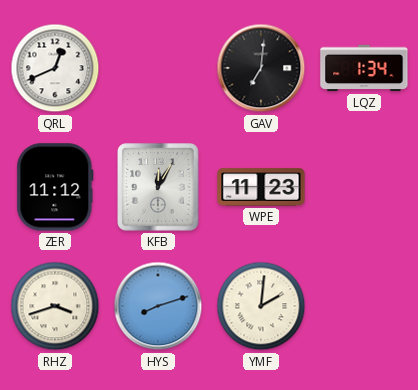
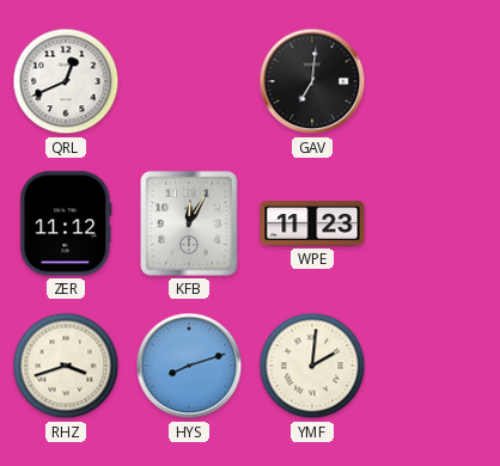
LQZ: 1:34 -> none (364, 68)
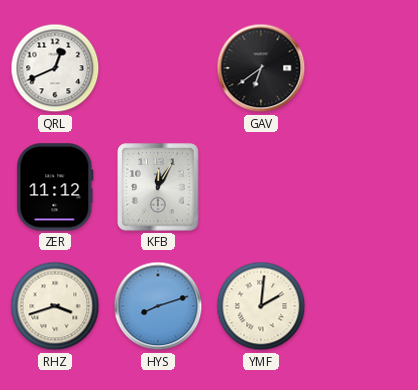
GAV: 7:01 -> 6:39 (261, 68)
WPE: 11:23 -> none (312, 223)
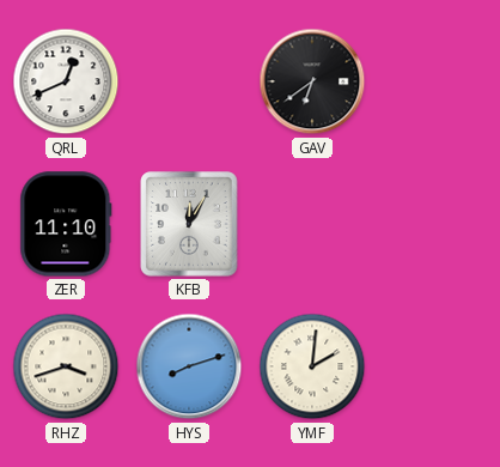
ZER: 11:12 -> 11:10 (66, 224)
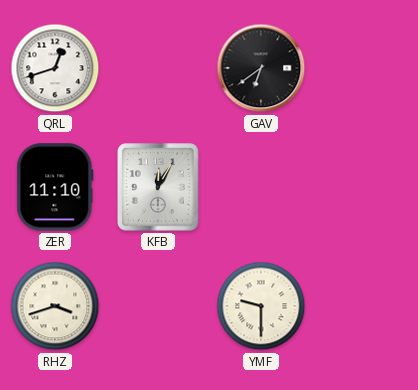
QRL: 12:41 -> 12:42 (55, 68)
HYS: 8:12 -> none (189, 366)
YMF: 2:01 -> 9:30 (261, 306)
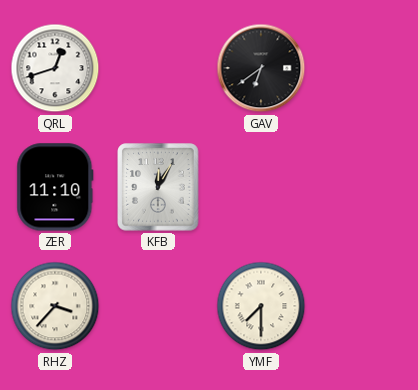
RHZ: 3:42 -> 3:37 (55, 306)
YMF: 9:30 -> 7:30 (261, 306)
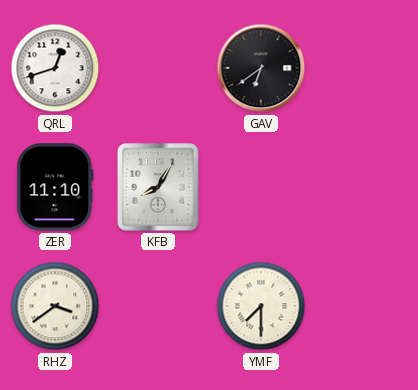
KFB: 12:05 -> 8:05 (158, 187)
RHZ: 3:37 -> 3:39 (55, 306)
